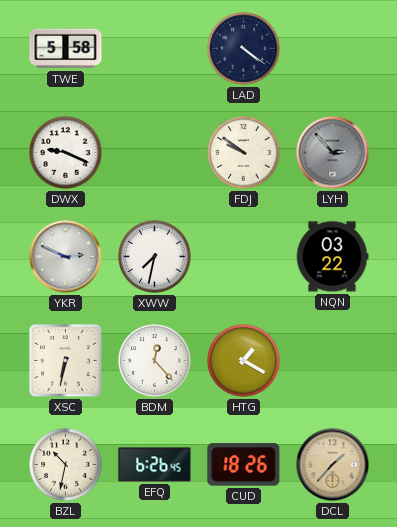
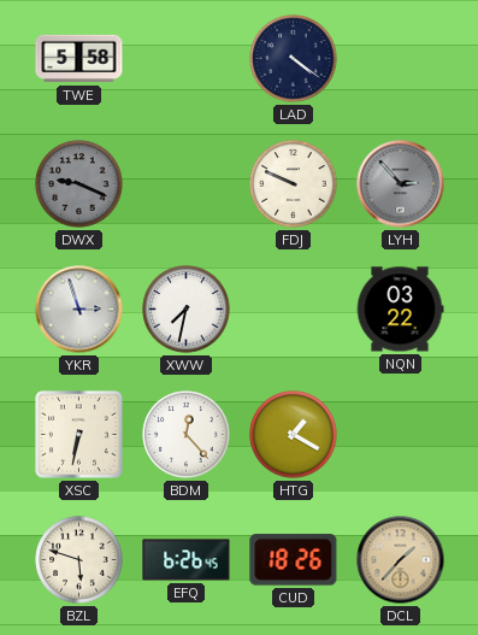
DWX dial: white -> grey (79, 184)
FDJ: 9:51 -> 9:49 (294, 184)
YKR: 2:49 -> 2:57 (79, 310)
BZL: 10:32 -> 5:48 (79, 560)
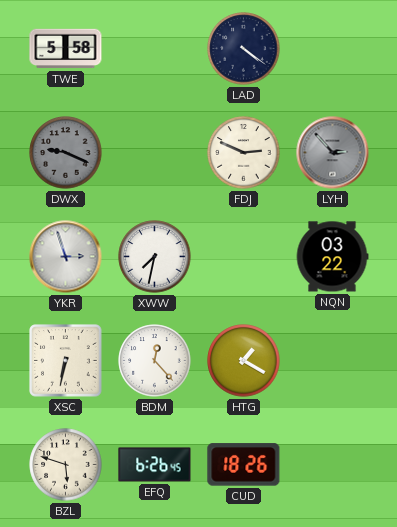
FDJ: 9:49 -> 2:49 (244, 153)
DCL: 1:37 -> none (401, 560)
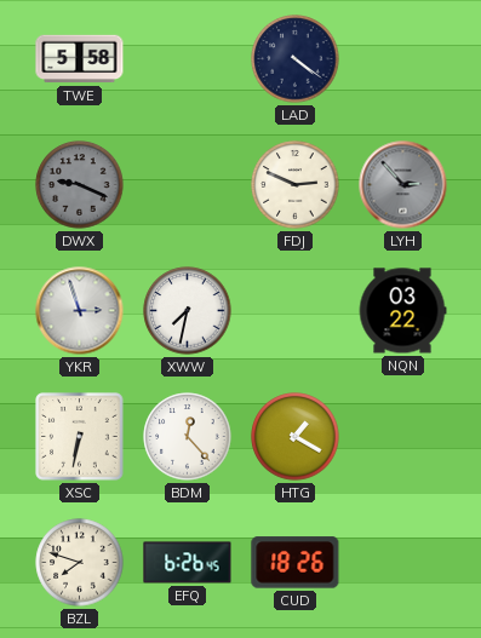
BZL: 5:48 -> 7:48 (80, 563)
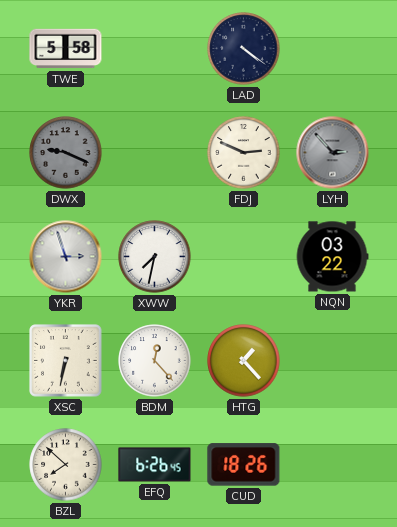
HTG: 1:20 -> 1:23 (244, 361)
BZL: 7:48 -> 7:52 (66, 465)
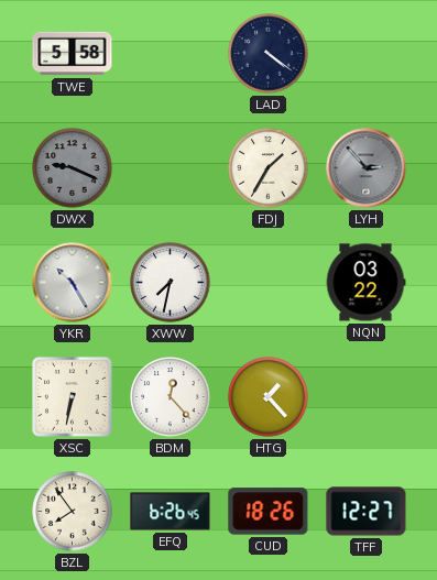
FDJ: 2:49 -> 1:35 (269, 168)
YKR: 2:57 -> 10:25 (73, 283)
BZL: 7:52 -> 7:54 (73, 512)
TFF: none -> 12:27 (367, 512)
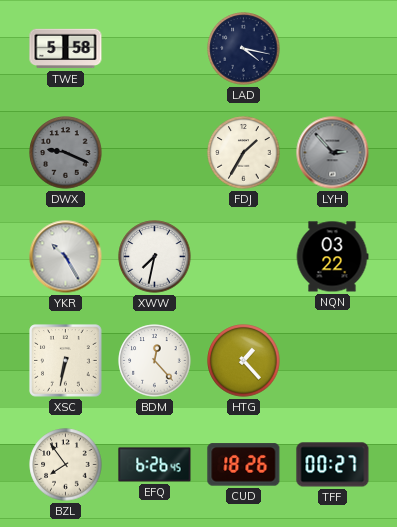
LAD: 4:21 -> 4:17 (244, 49)
TFF: 12:27 -> 00:27 (333, 465)
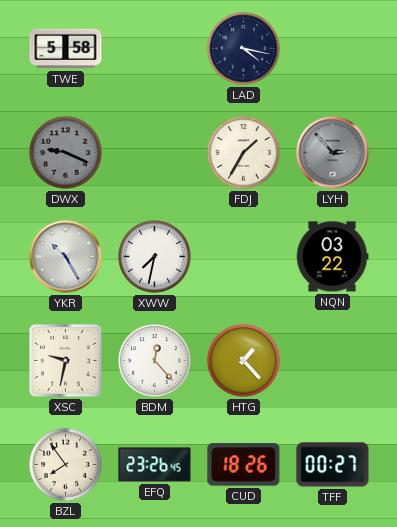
XSC: 6:32 -> 9:32 (66, 361)
EFQ: 6:26 -> 23:26 (155, 465)
